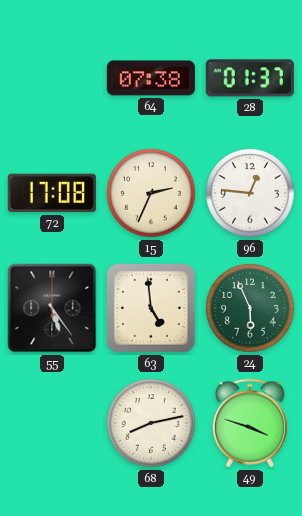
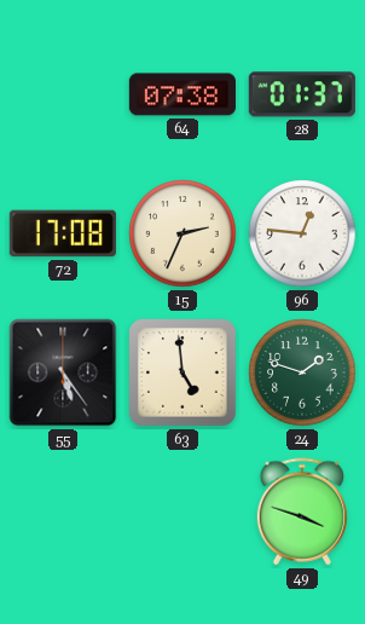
24: 5:56 -> 1:48 (302, 372)
68: 8:13 -> none (151, 423)
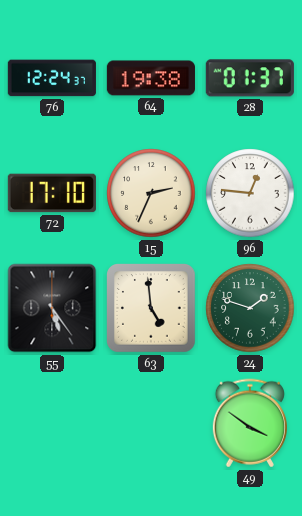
76: none -> 12:24 (52, 78)
64: 07:38 -> 19:38 (151, 78)
72: 17:08 -> 17:10 (52, 193)
49: 3:48 -> 3:51 (250, 423)
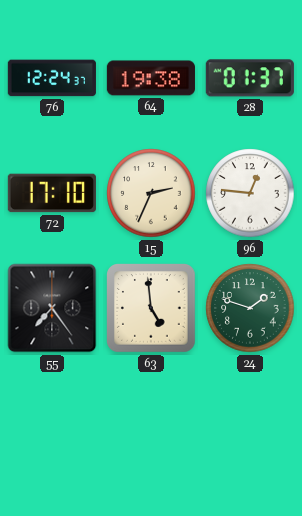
55: 5:24 -> 7:24 (52, 308)
49: 3:51 -> none (250, 423)
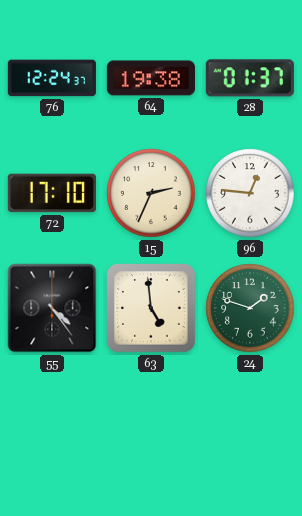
55: 7:24 -> 4:24 (52, 308)
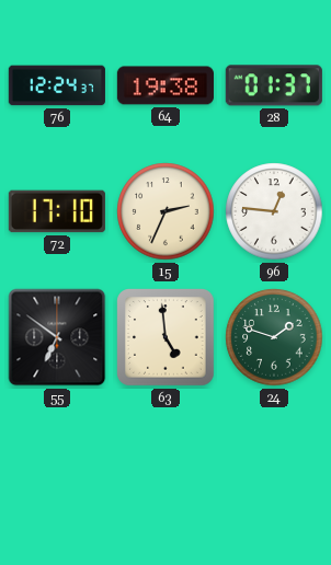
55: 4:24 -> 6:51 (57, 337)
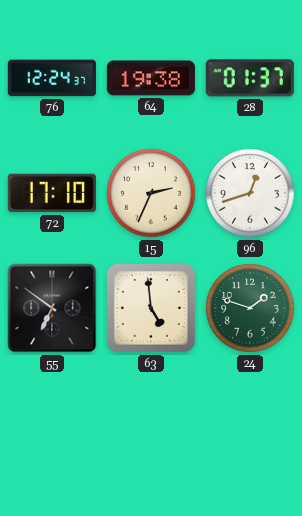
96: 12:46 -> 12:42 (250, 193)
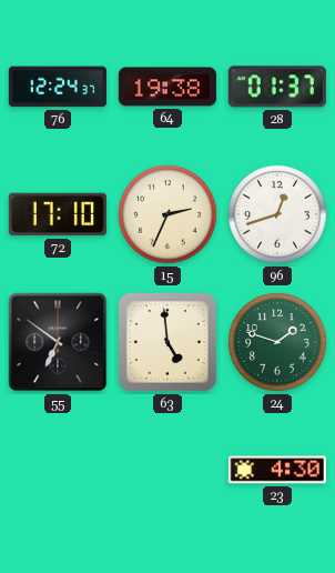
23: none -> 4:30 (277, 470)
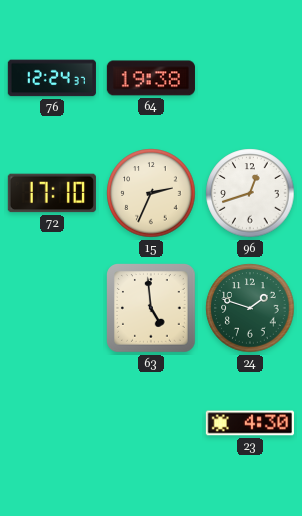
28: 01:37 -> none (277, 87)
55: 6:51 -> none (58, 342)
